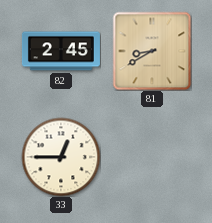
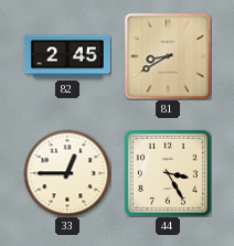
44: none -> 3:25 (168, 173)
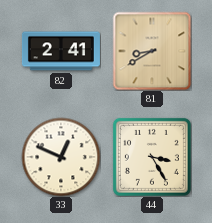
82: 2:45 -> 2:41 (61, 51)
33: 12:45 -> 12:49 (61, 157)
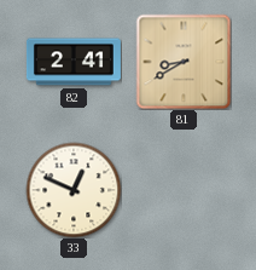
44: 3:25 -> none (152, 157)
